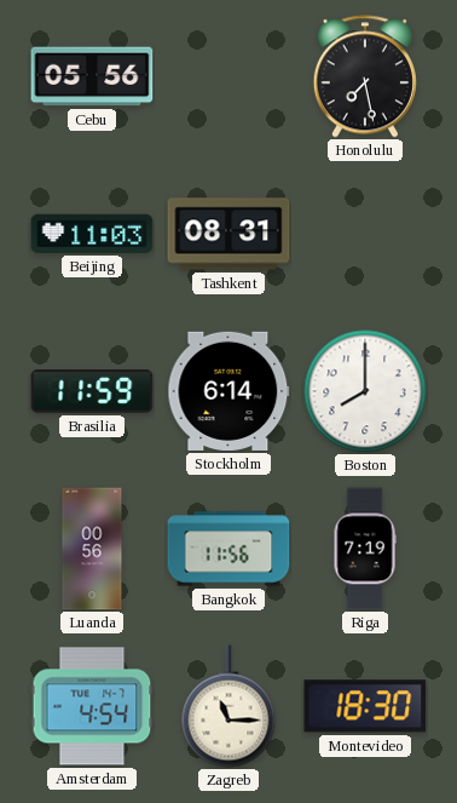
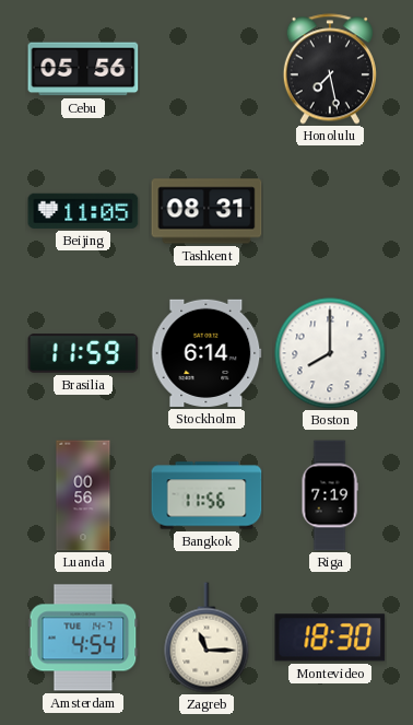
Beijing: 11:03 -> 11:05 (83, 211)
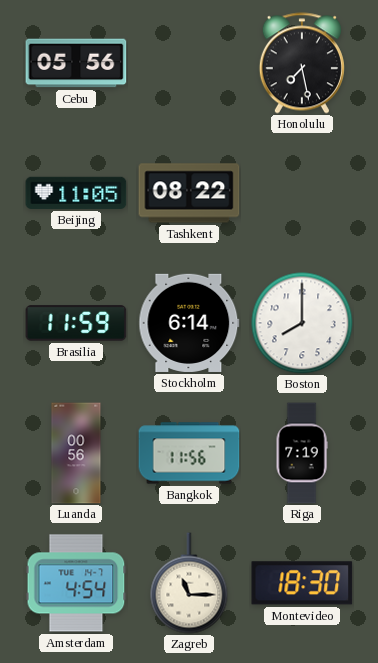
Tashkent: 08:31 -> 08:22 (189, 193)
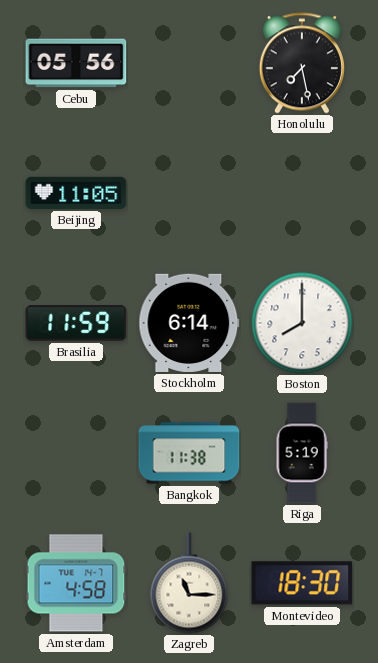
Tashkent: 08:22 -> none (189, 193)
Luanda: 00:56 -> none (76, 453)
Bangkok: 11:56 -> 11:38 (189, 453)
Riga: 7:19 -> 5:19 (302, 453)
Amsterdam: 4:54 -> 4:58 (76, 583)
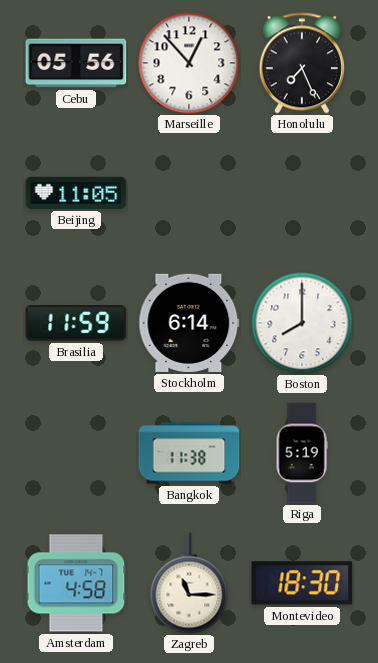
Marseille: none -> 12:53 (189, 63)
Honolulu: 7:28 -> 7:26 (302, 63)
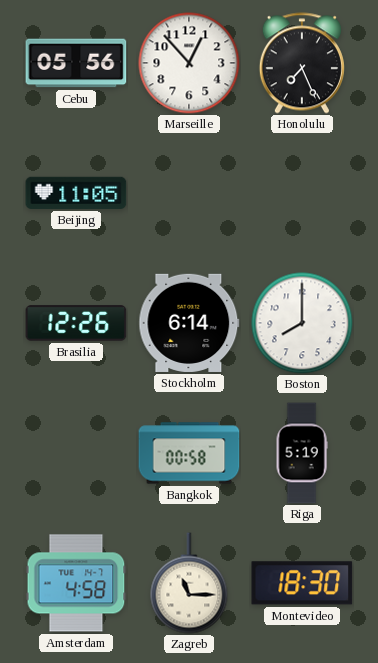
Brasilia: 11:59 -> 12:26 (76, 323)
Bangkok: 11:38 -> 00:58 (189, 453)
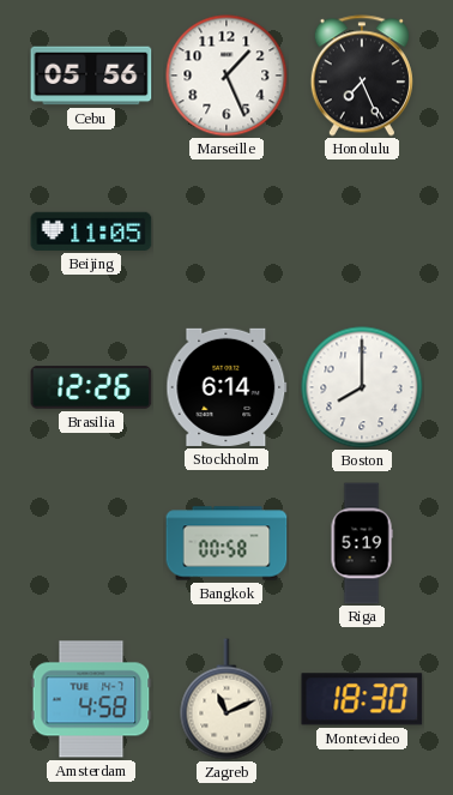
Marseille: 12:53 -> 1:26 (226, 76)
Zagreb: 11:15 -> 11:11 (226, 699)
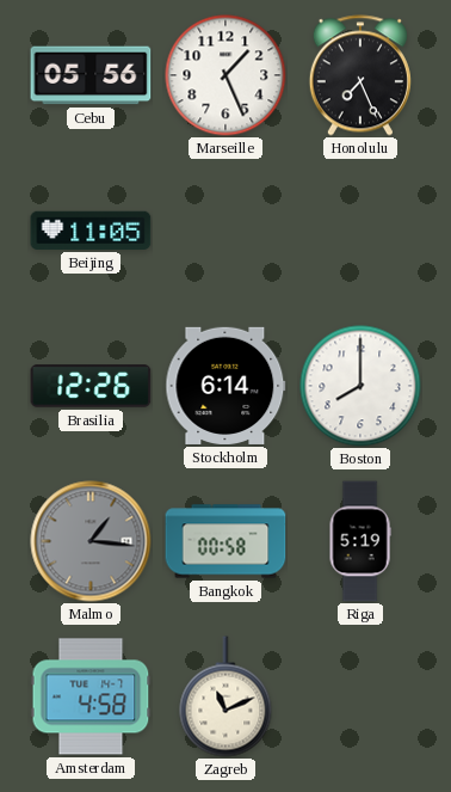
Malmo: none -> 1:16 (91, 541)
Montevideo: 18:30 -> none (362, 699)
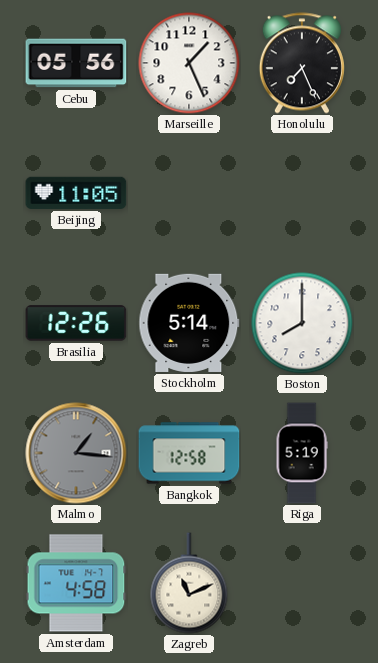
Stockholm: 6:14 -> 5:14 (189, 323)
Bangkok: 00:58 -> 12:58 (189, 453)
